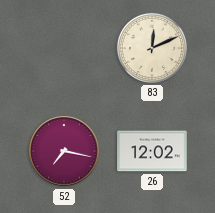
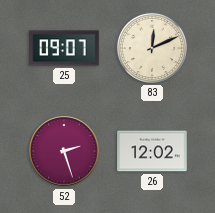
25: none -> 09:07 (64, 48)
52: 7:17 -> 2:27 (64, 151)
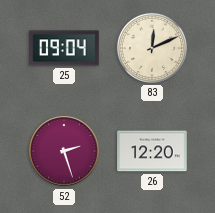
25: 09:07 -> 09:04 (64, 48)
26: 12:02 -> 12:20 (152, 151)
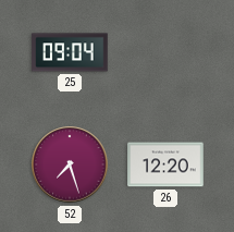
83: 12:11 -> none (152, 48)
52: 2:27 -> 7:27 (70, 164)
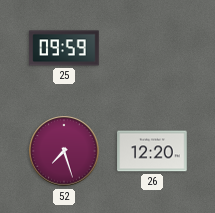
25: 09:04 -> 09:59 (64, 48)
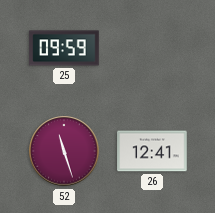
52: 7:27 -> 11:27 (64, 151)
26: 12:20 -> 12:41 (152, 151)
